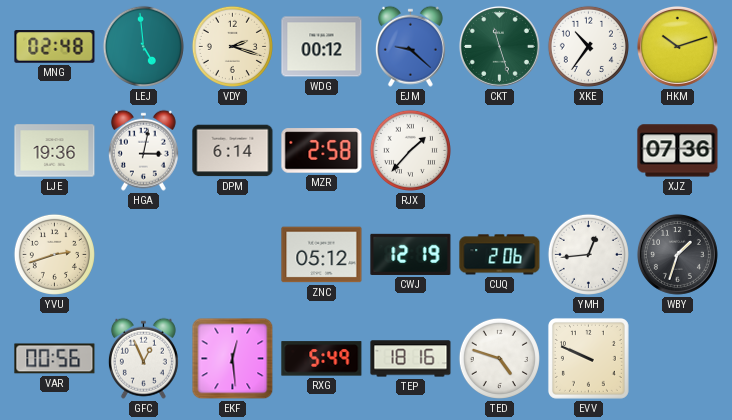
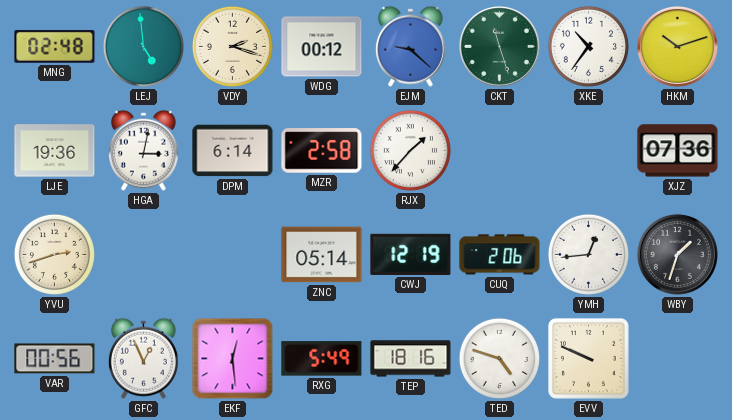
ZNC: 05:12 -> 05:14 (322, 255)
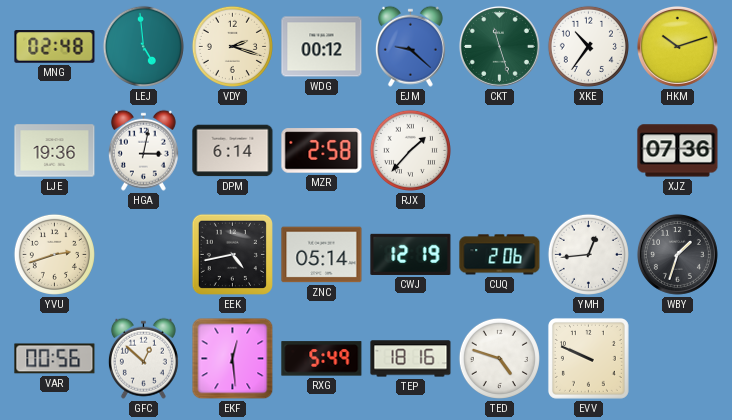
EEK: none -> 4:43 (232, 254)
GFC: 12:56 -> 12:52 (143, 358)
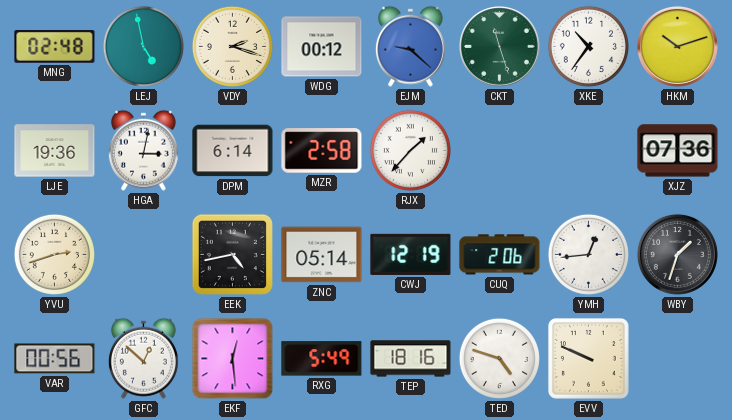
LEJ: 4:59 -> 4:58 (143, 46)
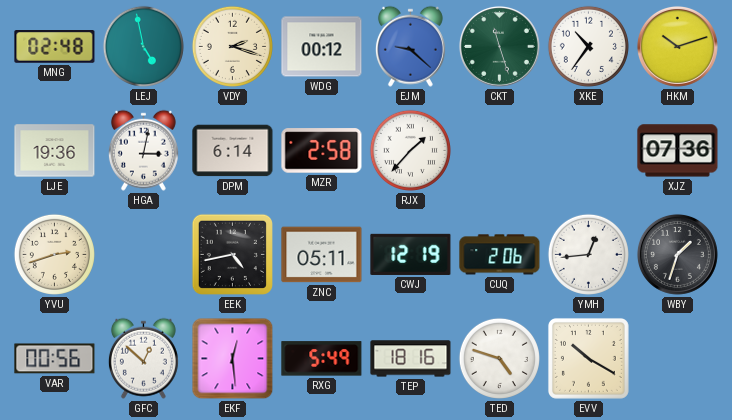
ZNC: 05:14 -> 05:11 (322, 255)
EVV: 9:49 -> 10:20 (588, 358)
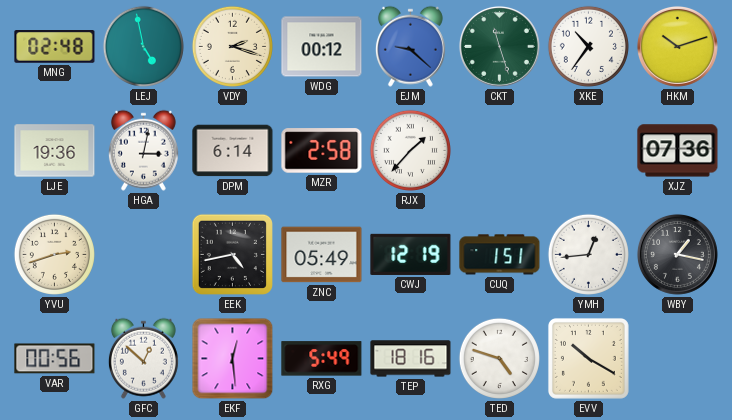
ZNC: 05:11 -> 05:49 (322, 255)
CUQ: 2:06 -> 1:51 (500, 255)
WBY: 1:33 -> 1:17 (677, 254)
